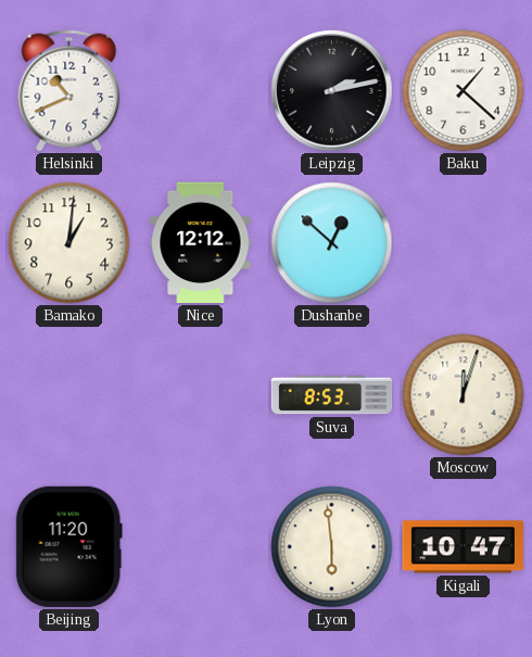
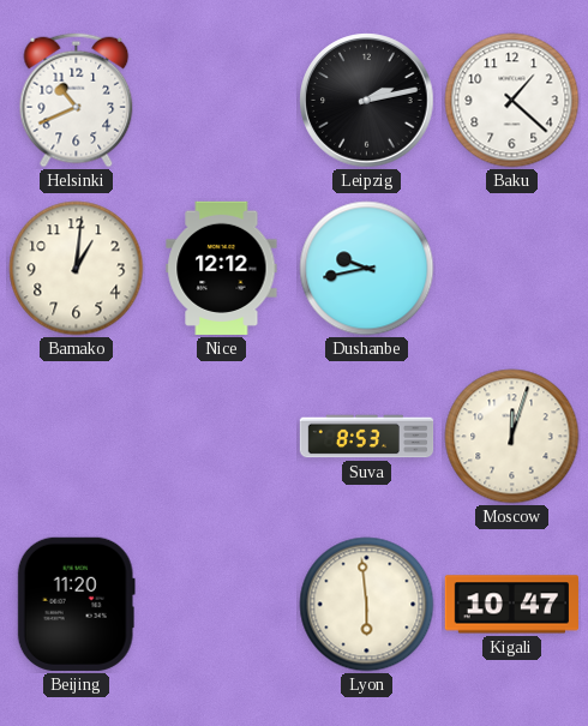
Dushanbe: 12:52 -> 9:43 (367, 269)
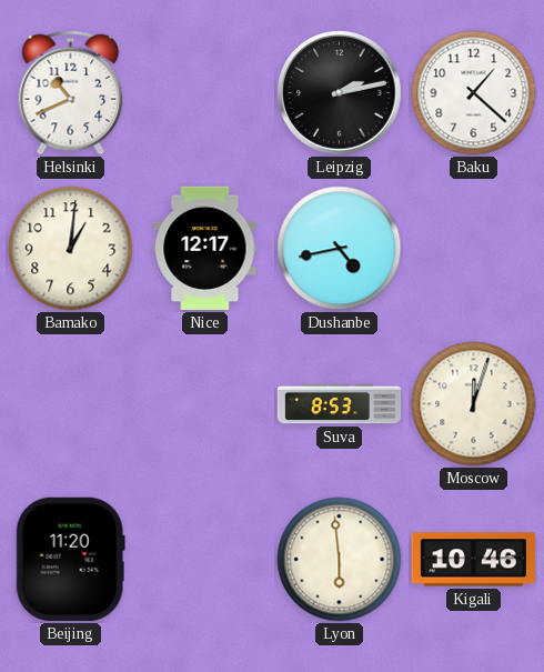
Nice: 12:12 -> 12:17 (205, 248)
Dushanbe: 9:43 -> 4:43 (340, 249)
Kigali: 10:47 -> 10:46 (473, 560)
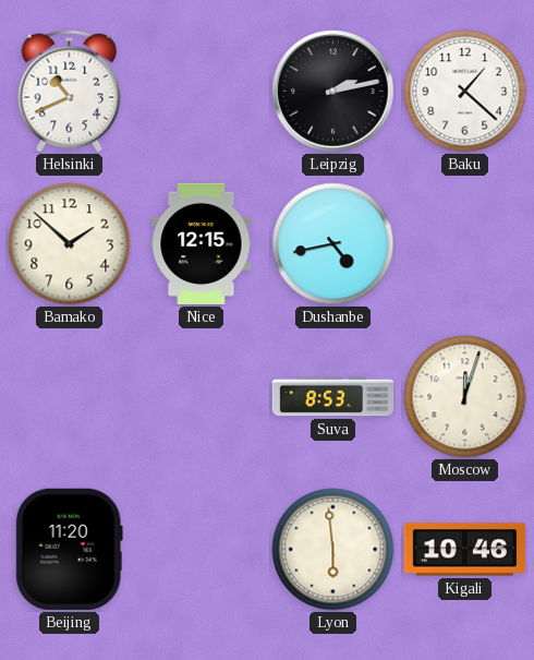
Bamako: 1:01 -> 1:52 (70, 244)
Nice: 12:17 -> 12:15 (202, 243)
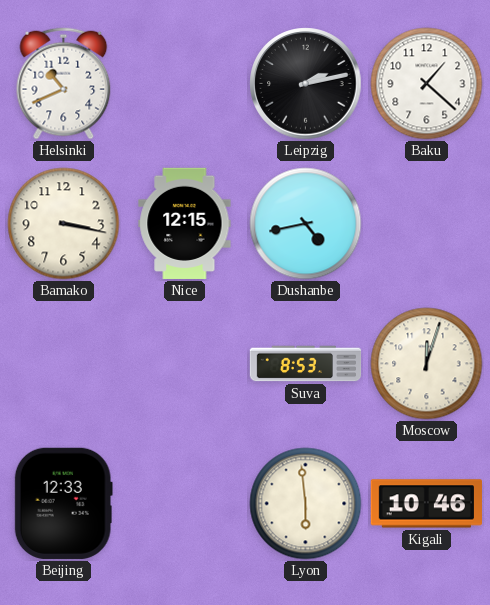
Bamako: 1:52 -> 3:17 (64, 224)
Beijing: 11:20 -> 12:33 (63, 503)
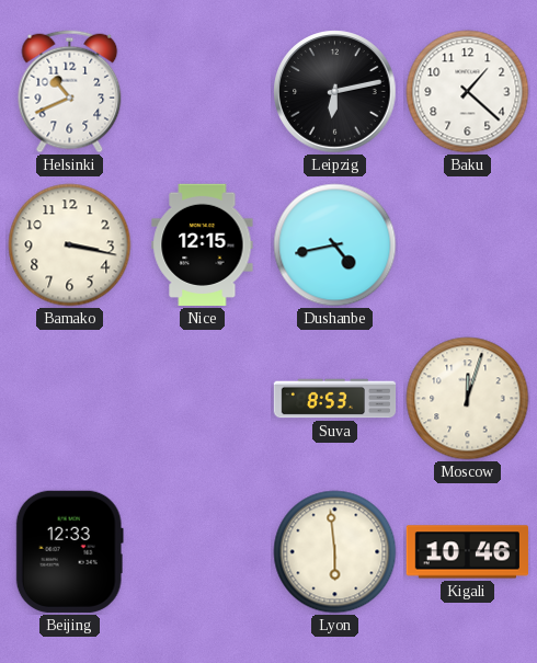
Leipzig: 2:13 -> 6:13 (335, 92)
